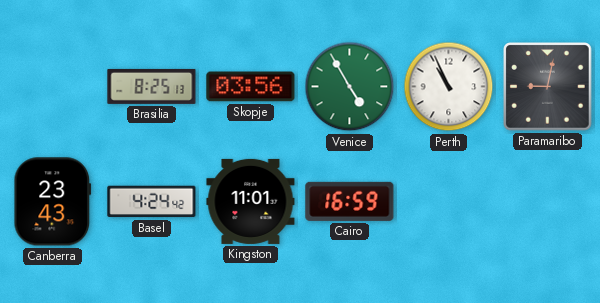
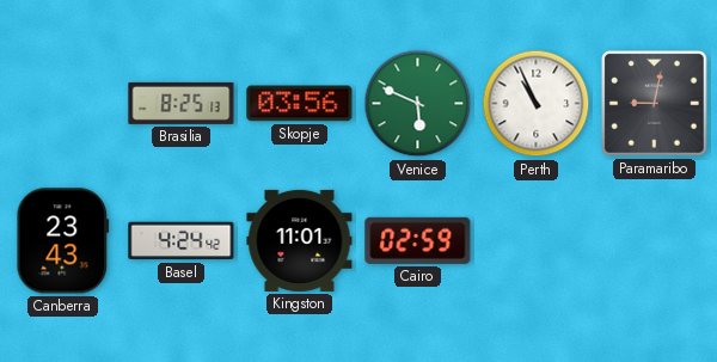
Venice: 4:55 -> 5:49 (418, 104)
Cairo: 16:59 -> 02:59 (418, 240)
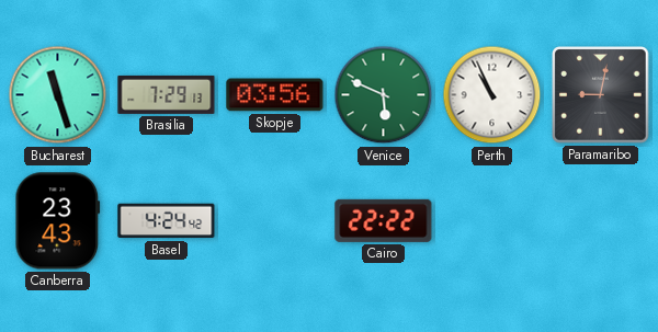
Bucharest: none -> 11:27 (58, 95)
Brasilia: 8:25 -> 7:29 (167, 94)
Kingston: 11:01 -> none (300, 240)
Cairo: 02:59 -> 22:22 (384, 220)
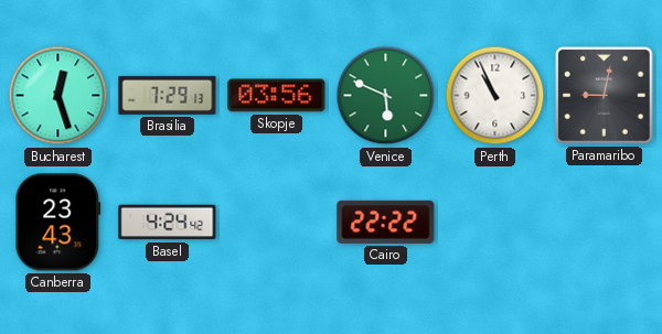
Bucharest: 11:27 -> 12:27 (58, 96)
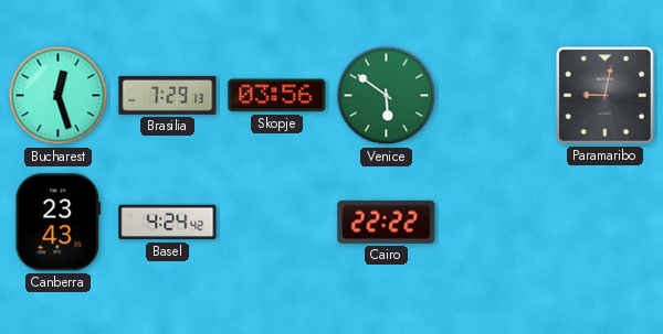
Venice: 5:49 -> 5:51 (387, 96)
Perth: 10:56 -> none (495, 96)
